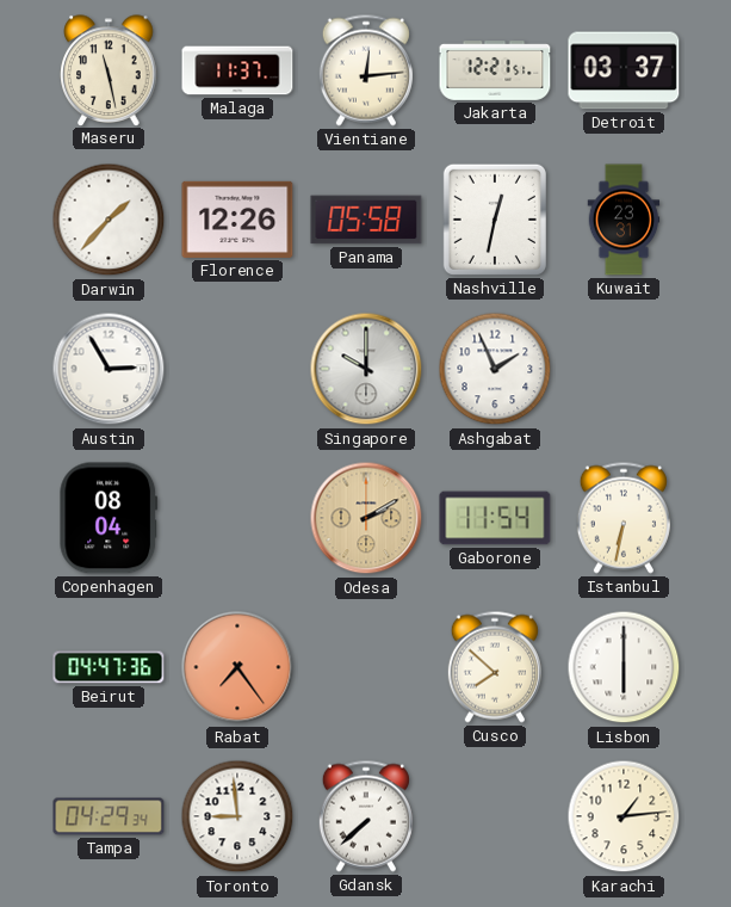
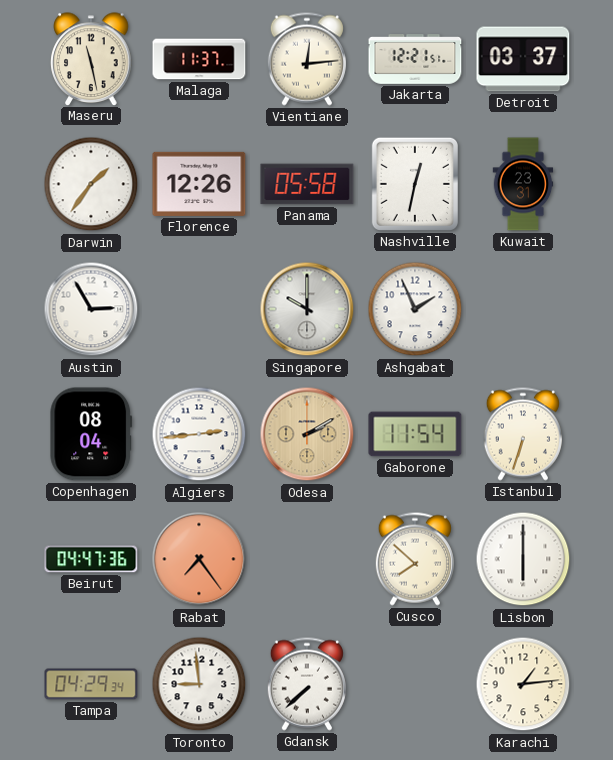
Darwin: 1:37 -> 1:36 (91, 184)
Algiers: none -> 2:44 (199, 434)
Istanbul: 6:32 -> 6:33 (523, 434)
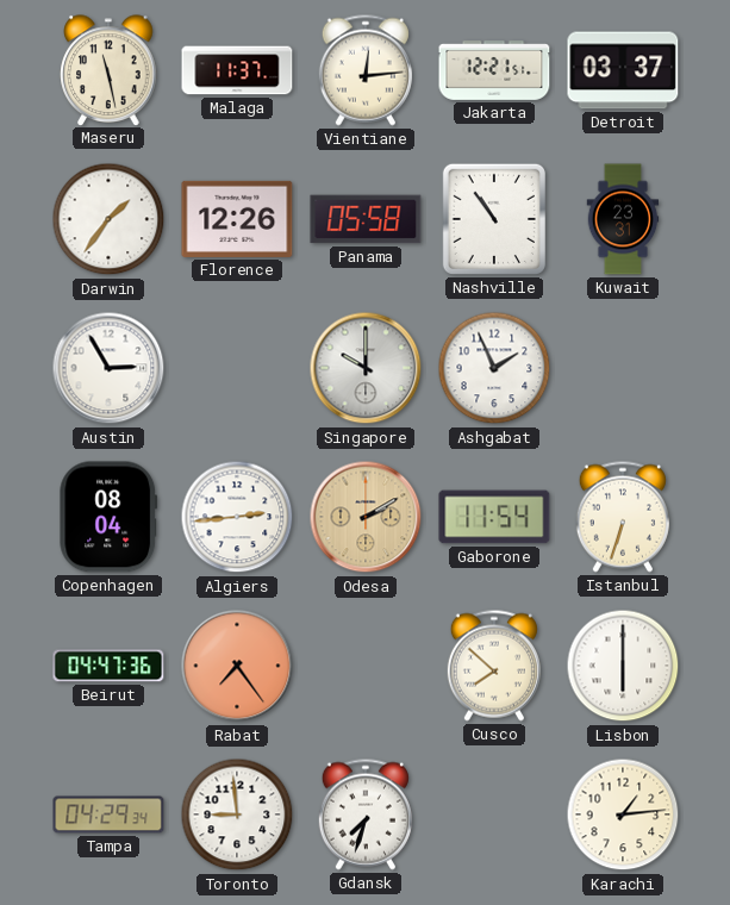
Nashville: 12:32 -> 10:54 (494, 219)
Gdansk: 7:38 -> 7:33 (366, 815)
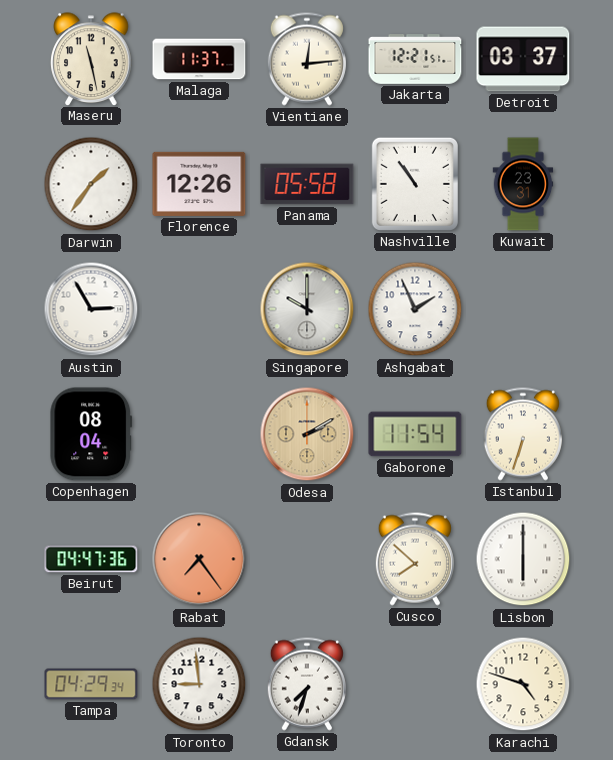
Algiers: 2:44 -> none (237, 517)
Karachi: 1:14 -> 4:48 (523, 684)
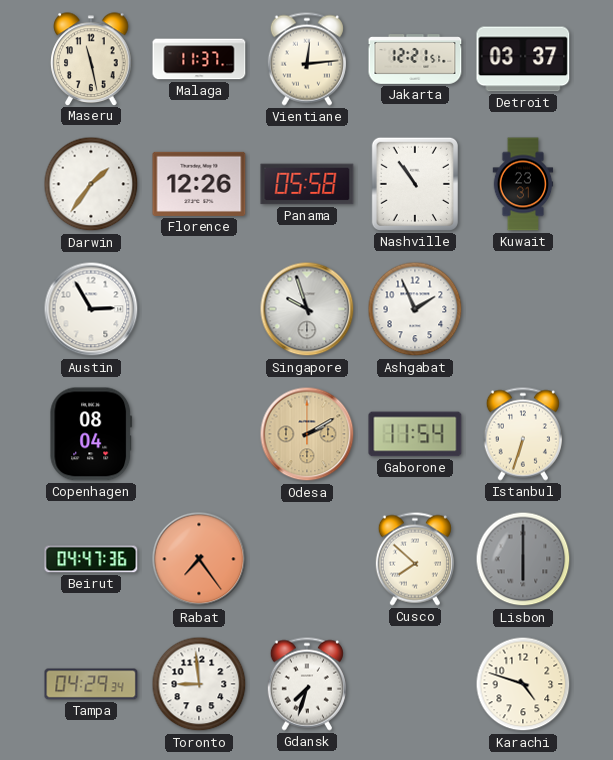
Singapore: 10:00 -> 9:57 (307, 309)
Lisbon dial: white -> grey (523, 559)
